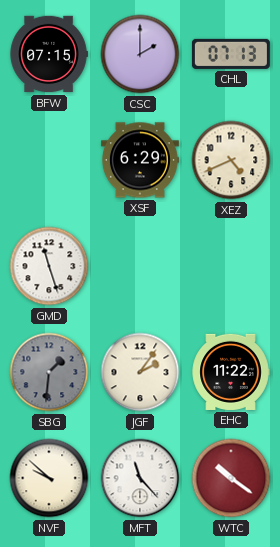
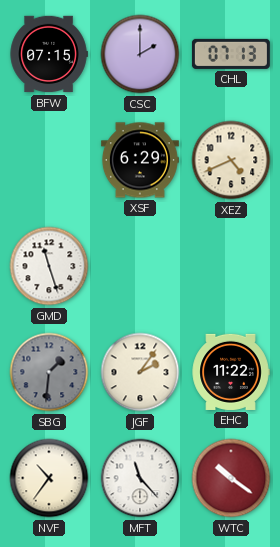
NVF: 9:52 -> 10:36 (49, 478)
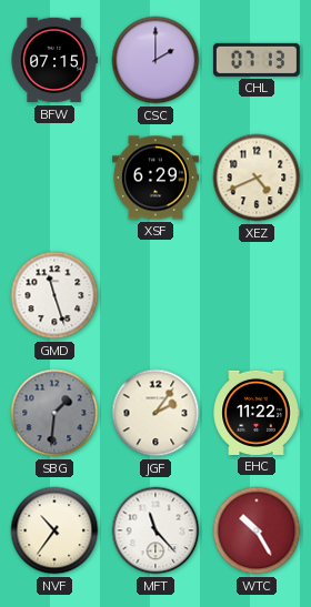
WTC: 10:21 -> 10:25 (257, 530)
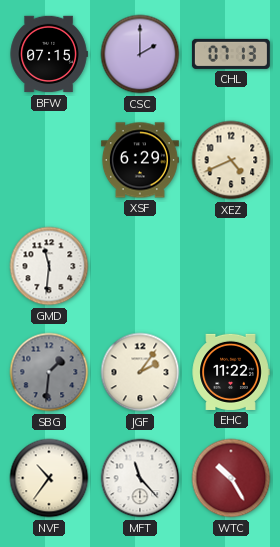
GMD: 11:27 -> 11:31 (49, 266)
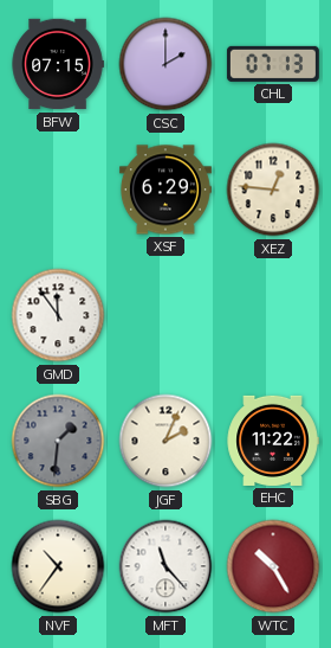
XEZ: 4:41 -> 12:46 (273, 190)
GMD: 11:31 -> 11:54 (58, 315)
JGF: 2:06 -> 2:04 (165, 441)
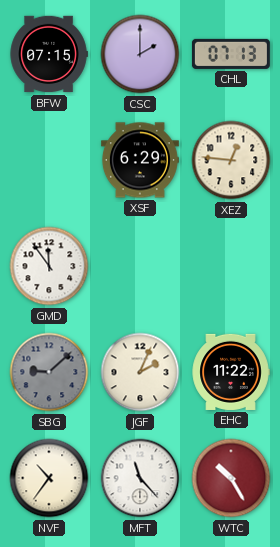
SBG: 1:31 -> 9:08 (49, 372)
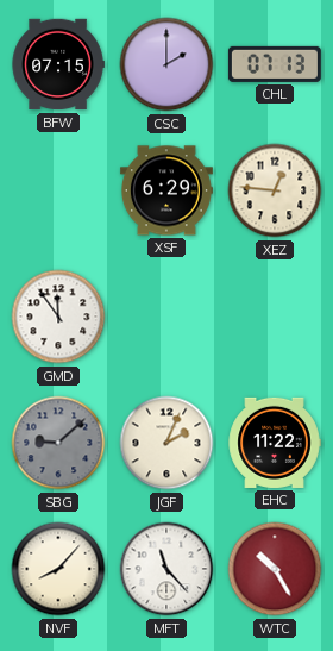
NVF: 10:36 -> 8:07 (58, 569)
